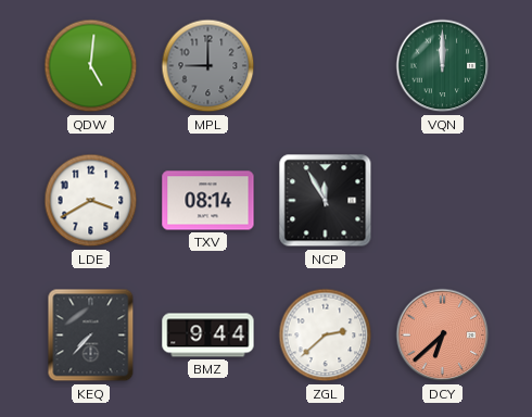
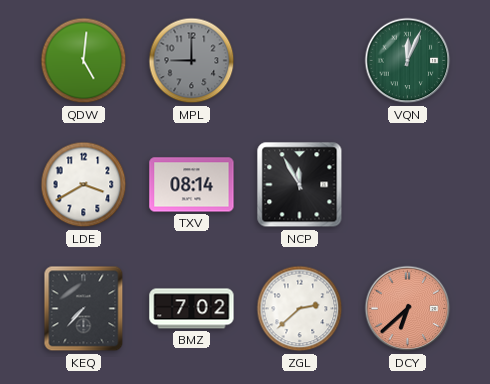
VQN: 12:00 -> 12:04 (408, 61)
BMZ: 9:44 -> 7:02 (192, 309)
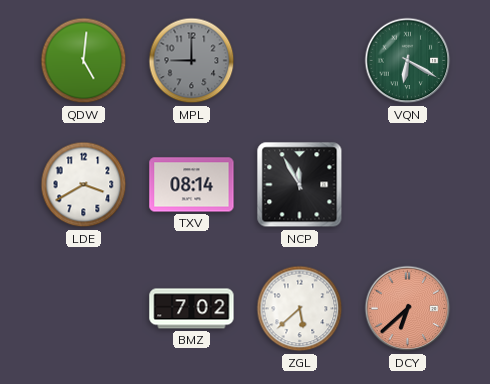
VQN: 12:04 -> 6:20 (408, 61)
KEQ: 7:37 -> none (84, 309)
ZGL: 2:38 -> 5:38 (300, 309)
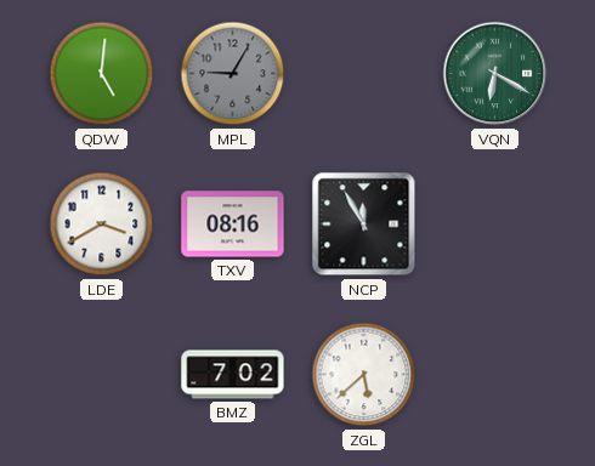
MPL: 9:00 -> 9:05 (233, 74)
TXV: 08:14 -> 08:16 (233, 225)
DCY: 6:38 -> none (408, 309)
